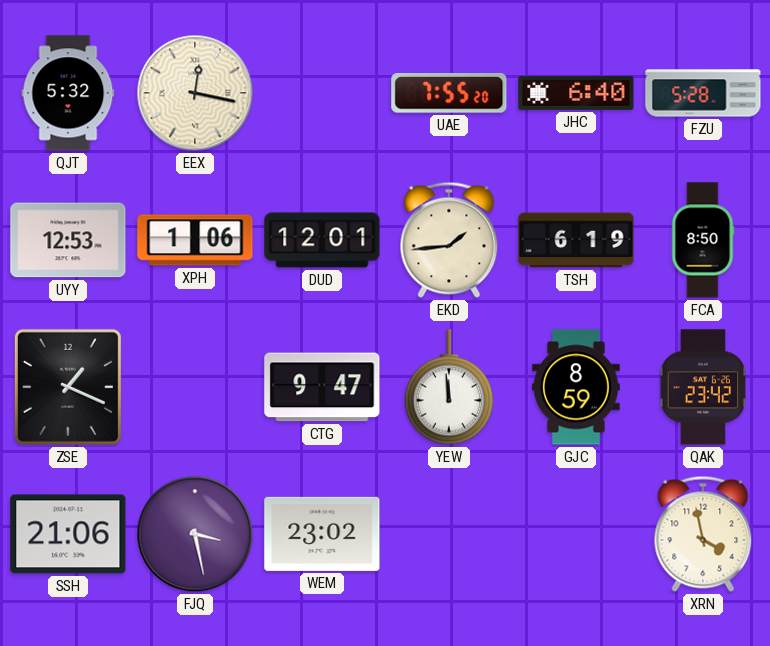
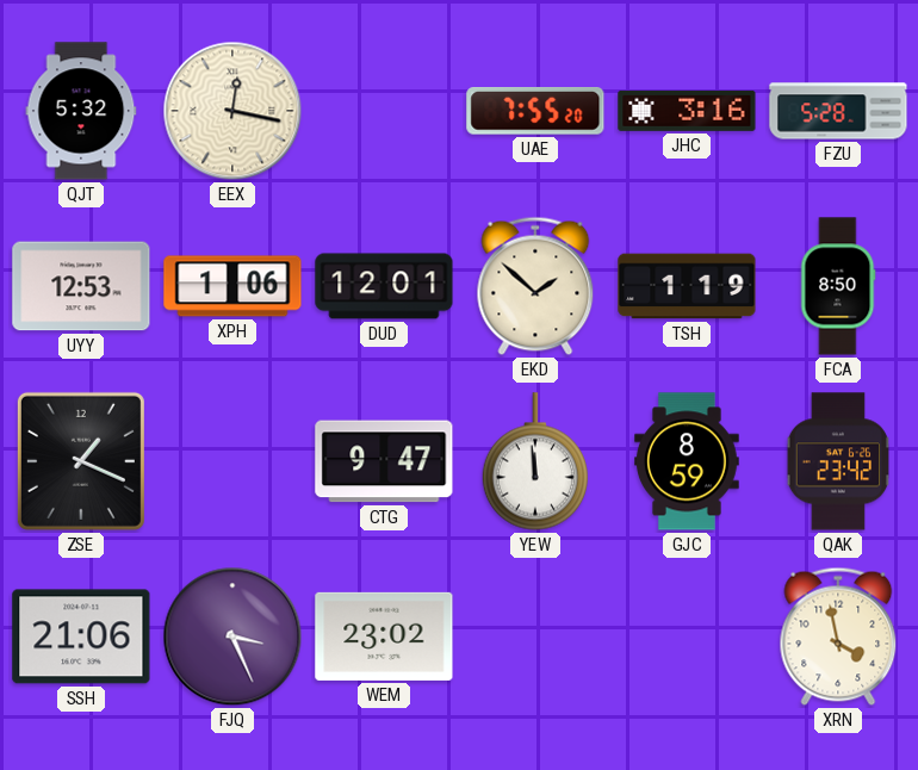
JHC: 6:40 -> 3:16 (687, 111)
EKD: 1:44 -> 1:52 (535, 286)
TSH: 6:19 -> 1:19 (687, 286)
FJQ: 3:28 -> 3:26 (232, 637)
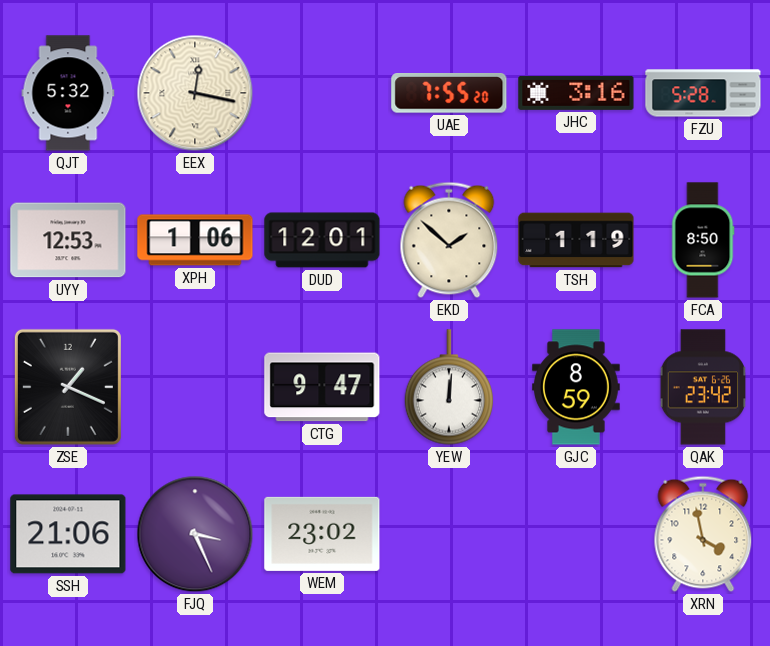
YEW: 11:59 -> 12:01 (449, 387)
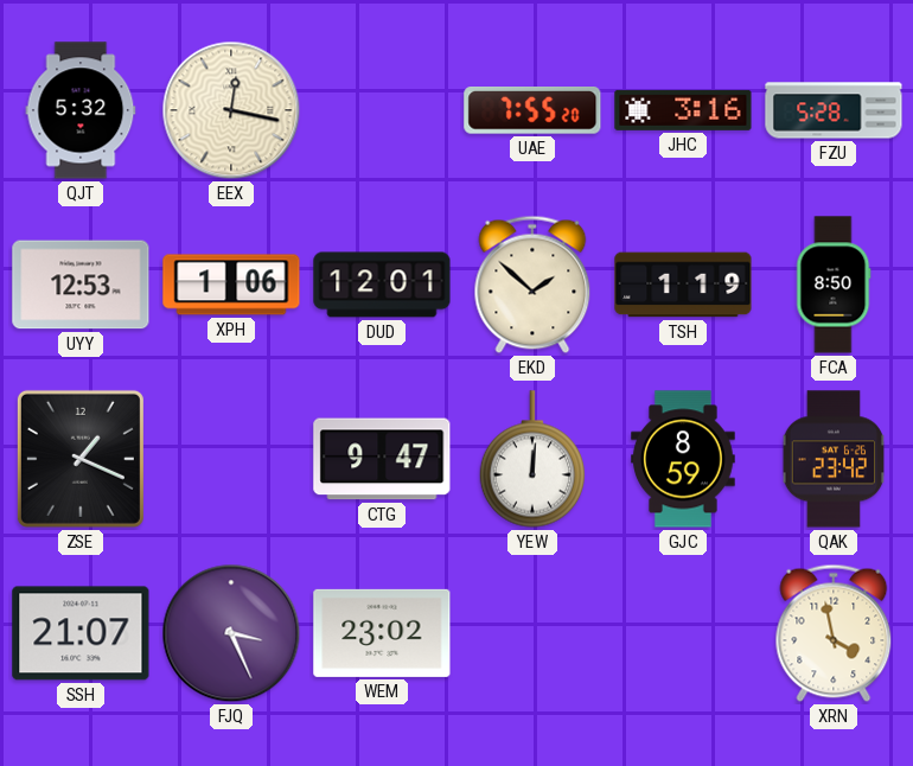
SSH: 21:06 -> 21:07 (81, 633)
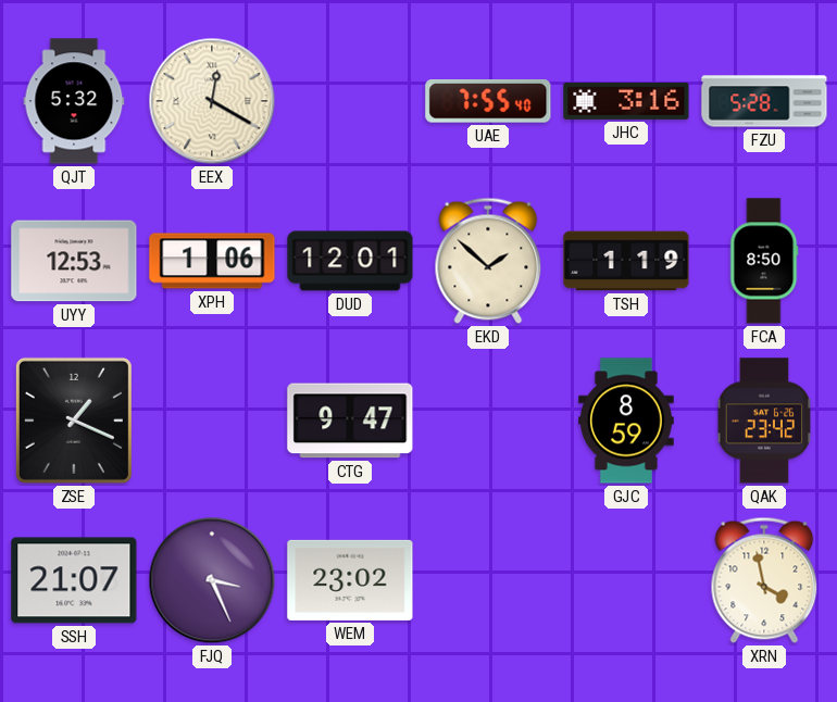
EEX: 12:17 -> 12:20 (212, 101)
UAE: 7:55:20 -> 7:55:40 (488, 102)
YEW: 12:01 -> none (532, 459)
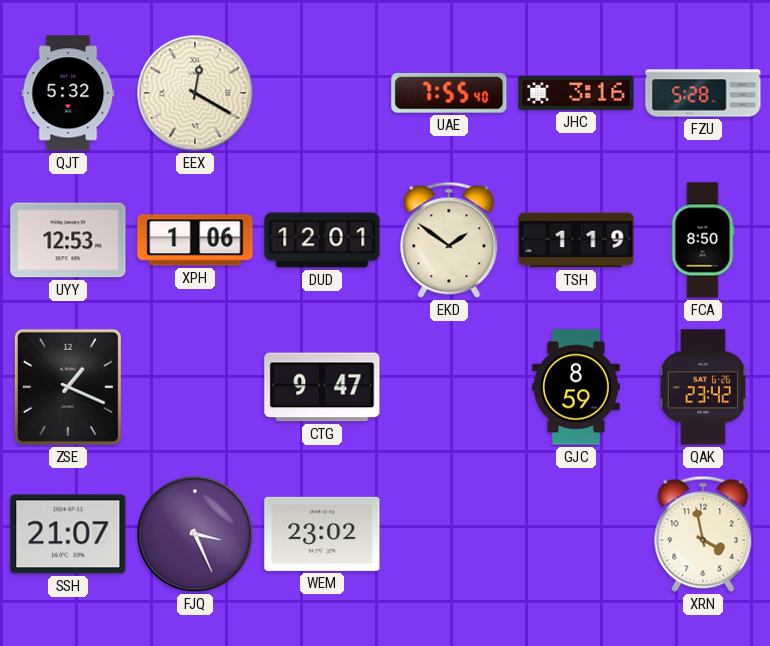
EKD: 1:52 -> 1:51 (449, 240)
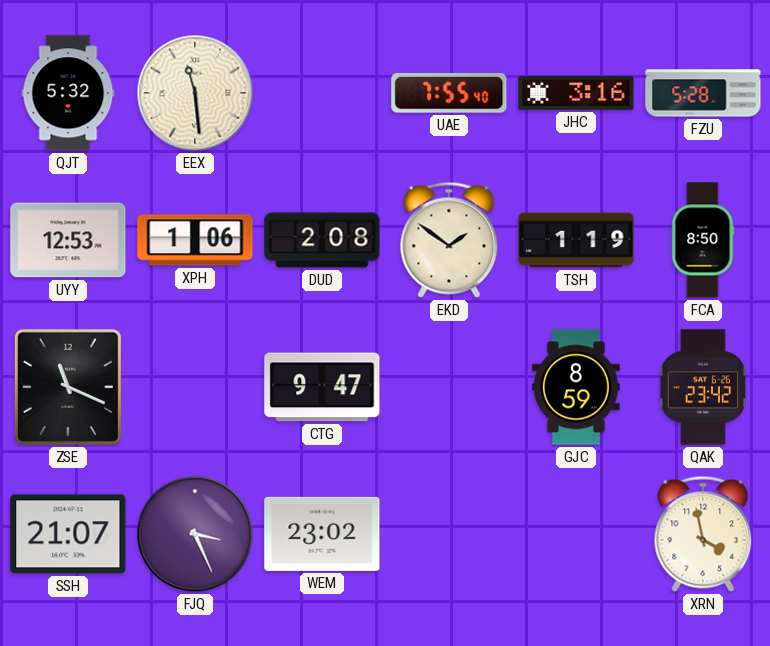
EEX: 12:20 -> 11:29 (195, 93)
DUD: 12:01 -> 2:08 (322, 240)
ZSE: 1:19 -> 11:19 (68, 387)
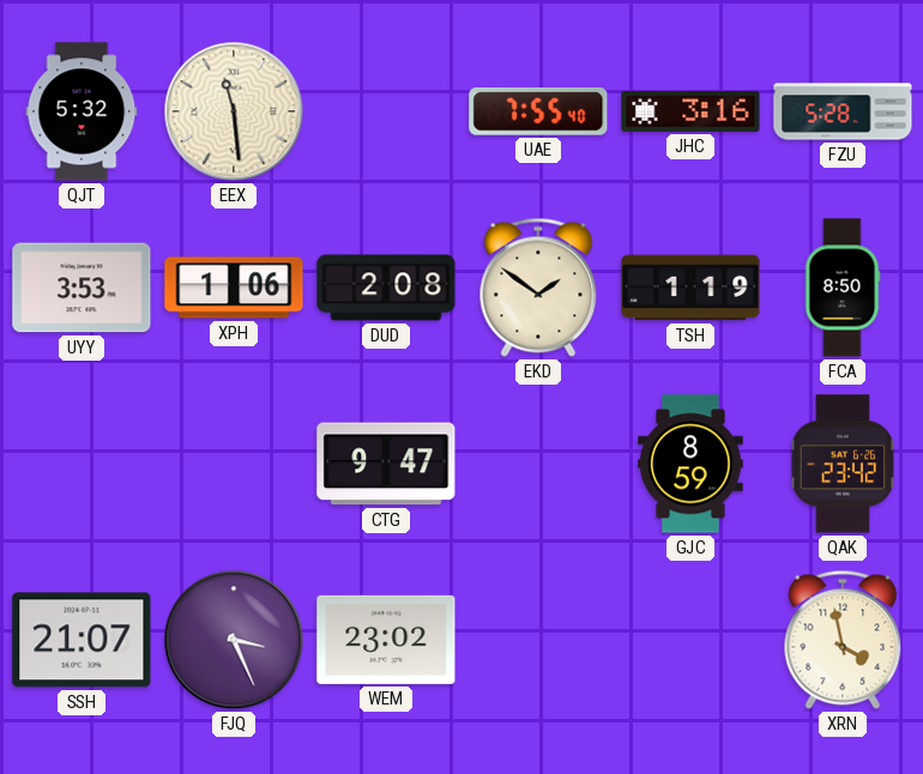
UYY: 12:53 -> 3:53 (82, 288)
ZSE: 11:19 -> none (68, 387)
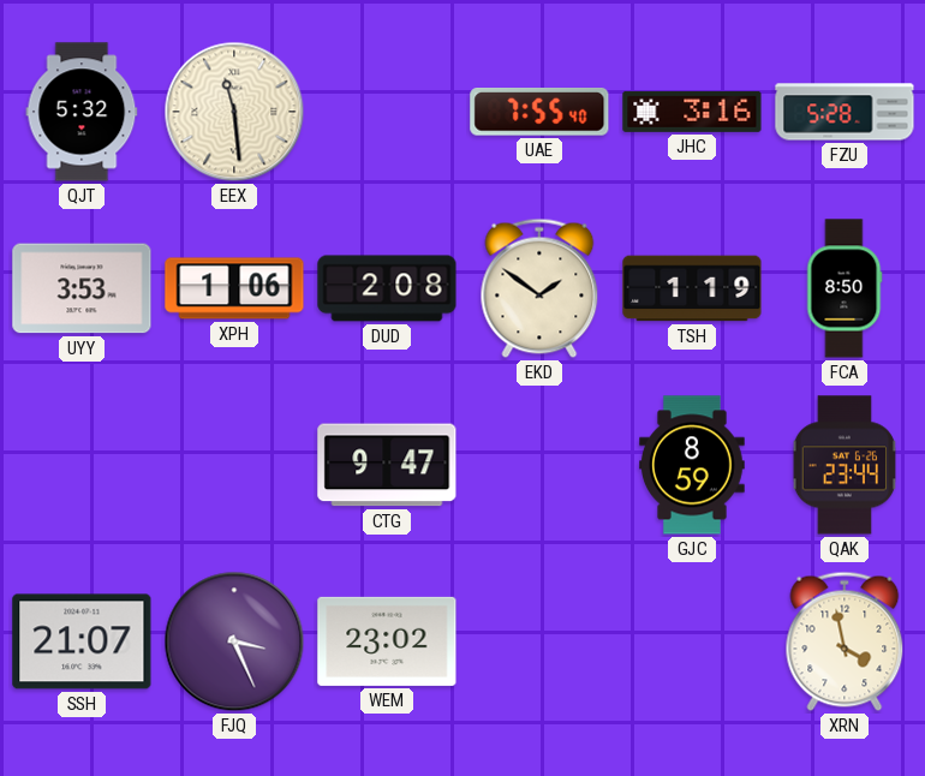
QAK: 23:42 -> 23:44 (845, 465)
